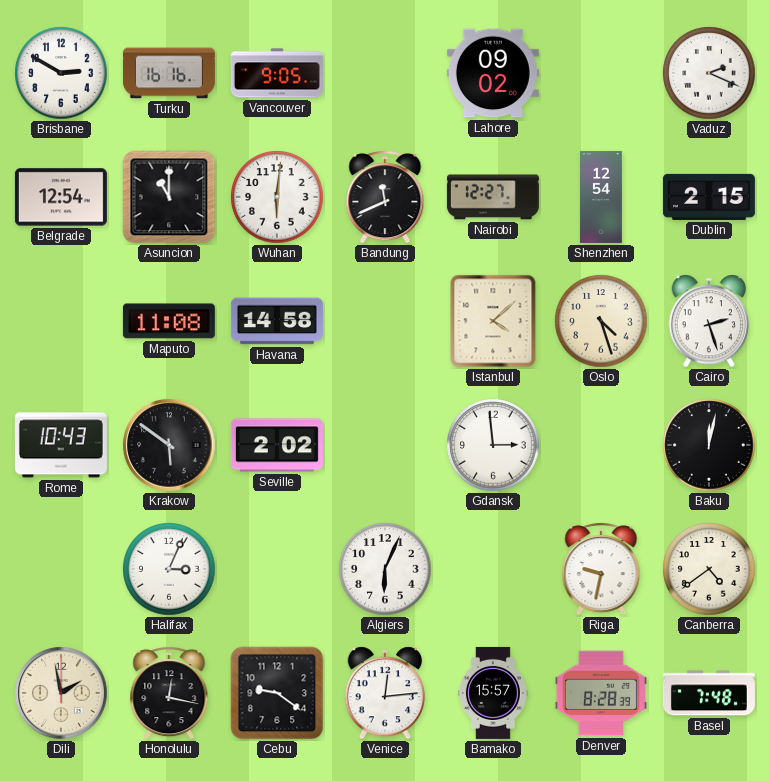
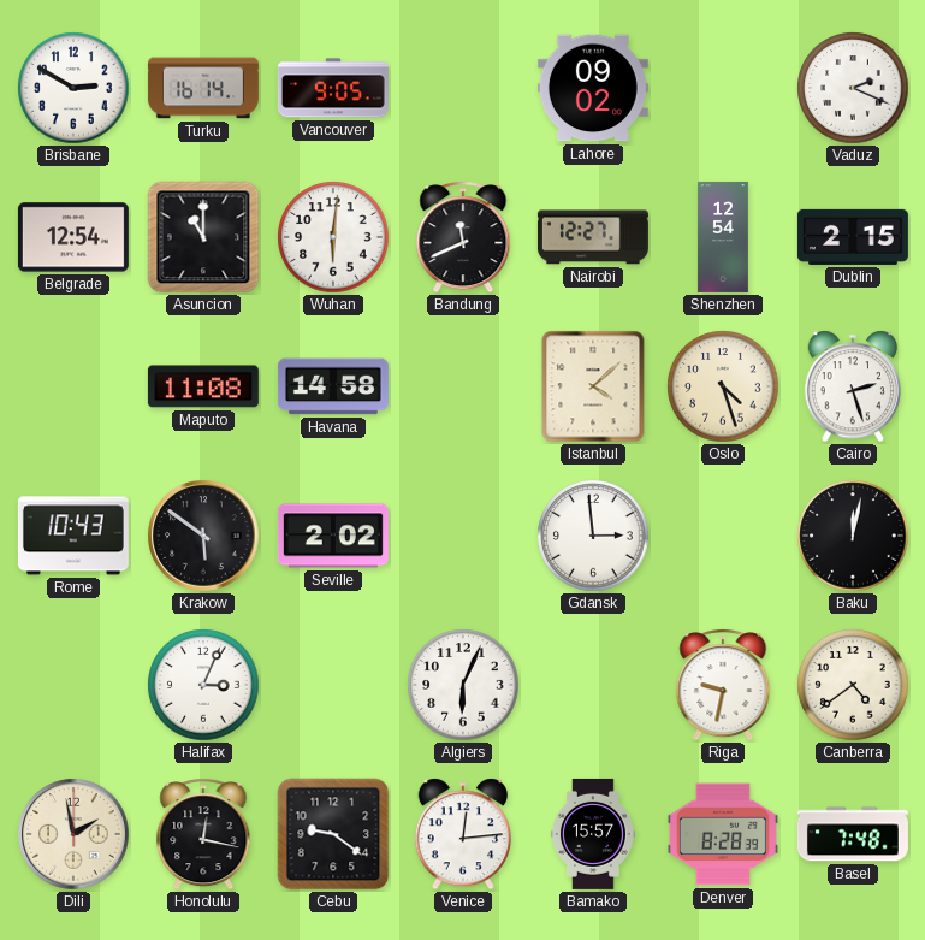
Turku: 16:16 -> 16:14 (203, 88)
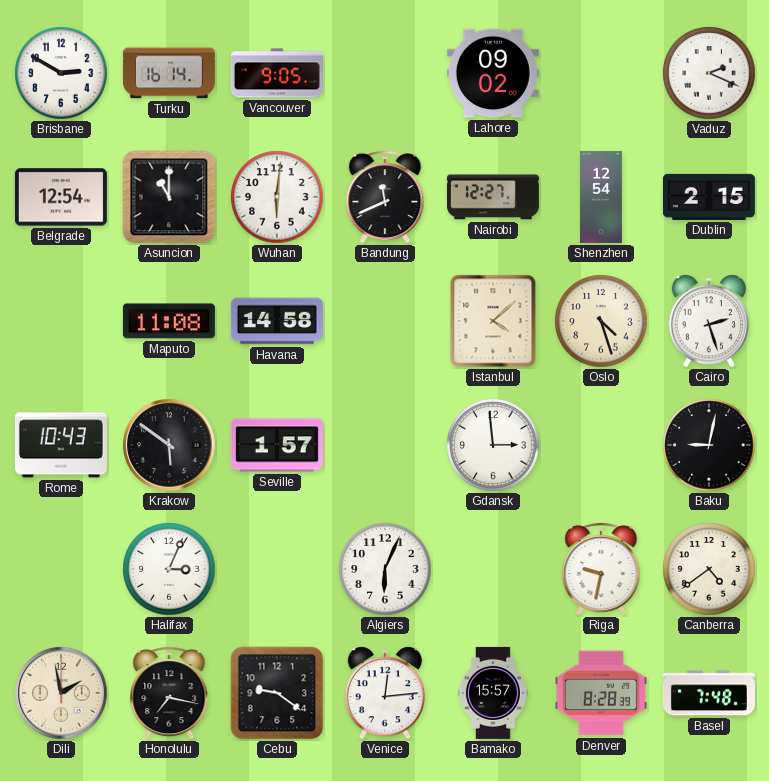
Seville: 2:02 -> 1:57 (277, 445)
Baku: 12:02 -> 9:02 (709, 445)
Honolulu: 12:17 -> 7:17 (169, 693)
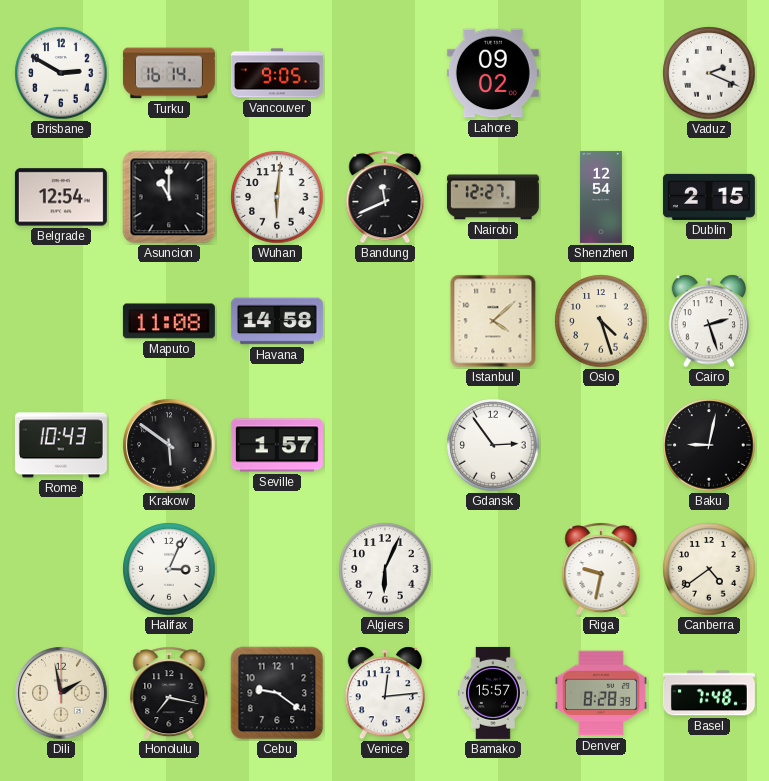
Gdansk: 2:59 -> 2:54 (493, 445)
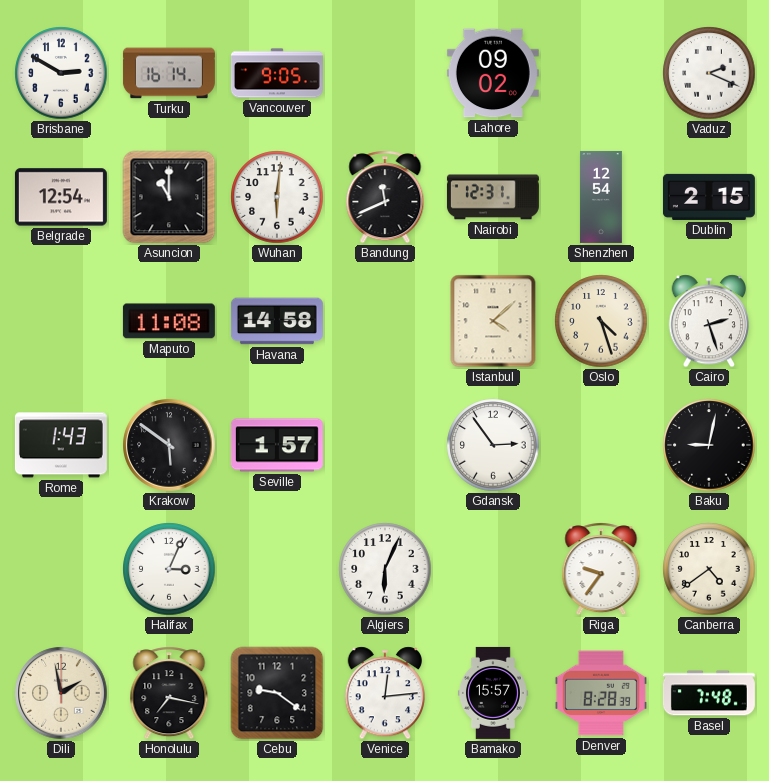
Nairobi: 12:27 -> 12:31 (493, 197)
Rome: 10:43 -> 1:43 (61, 445)
Riga: 9:32 -> 9:36 (601, 569)
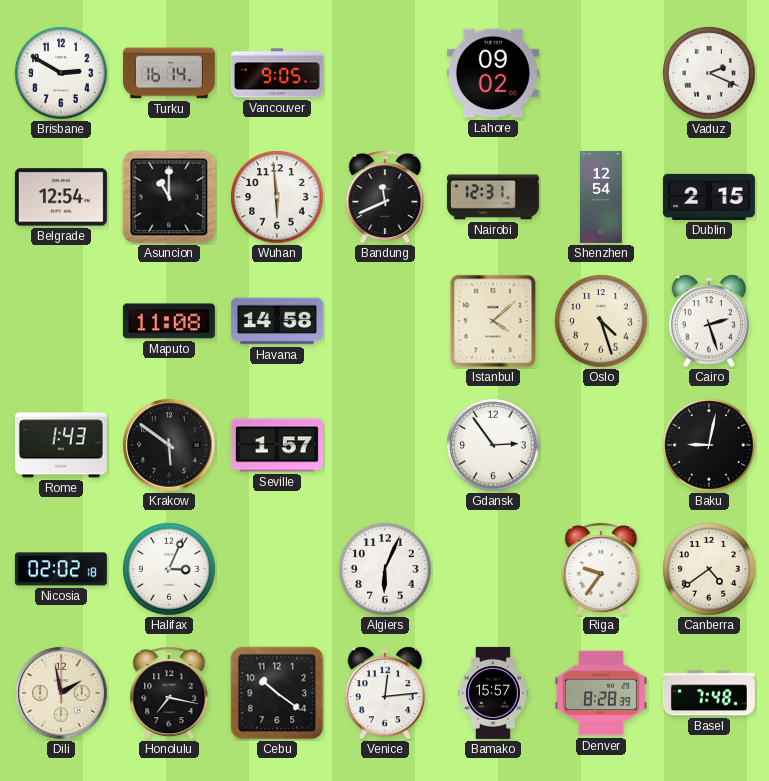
Wuhan: 6:01 -> 5:59 (277, 197)
Nicosia: none -> 02:02 (61, 569)
Cebu: 9:21 -> 10:21 (277, 693)
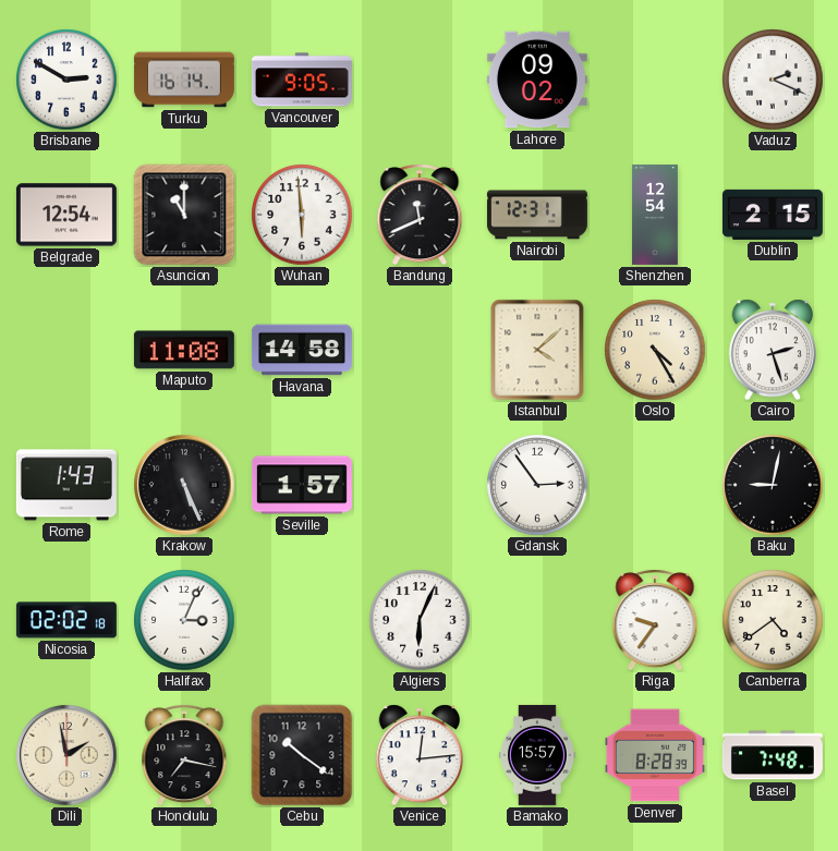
Oslo: 4:27 -> 4:25 (655, 350)
Krakow: 5:51 -> 5:26 (184, 485)
